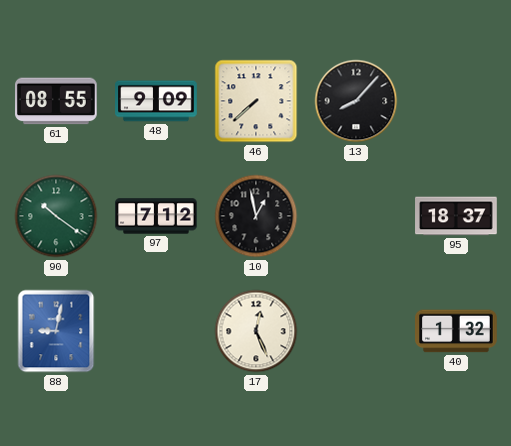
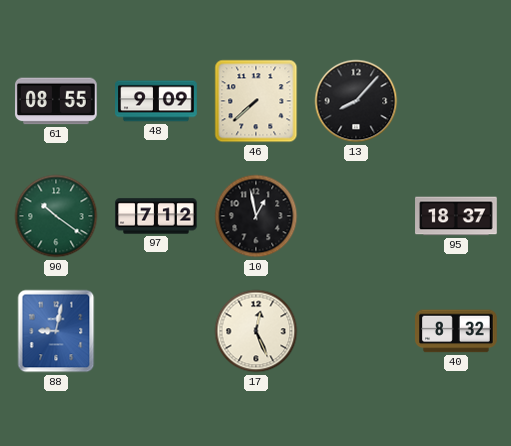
40: 1:32 -> 8:32 (457, 331)
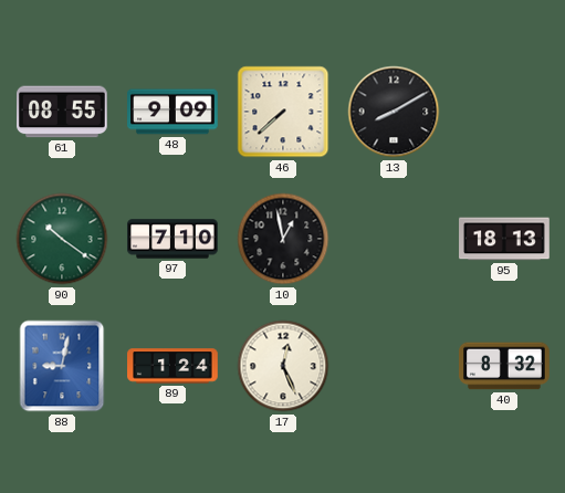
13: 8:07 -> 8:10 (394, 112)
97: 7:12 -> 7:10 (172, 239)
95: 18:37 -> 18:13 (504, 239)
89: none -> 1:24 (172, 366)
